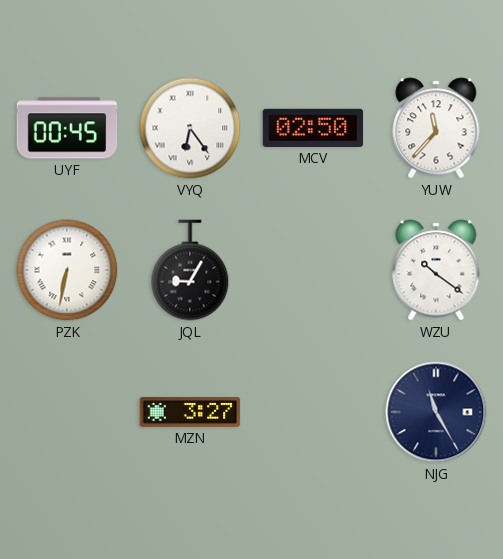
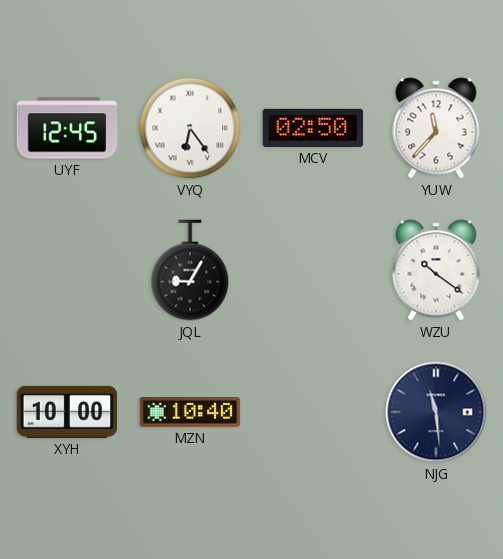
UYF: 00:45 -> 12:45 (67, 128)
PZK: 6:32 -> none (67, 270)
XYH: none -> 10:00 (67, 412)
MZN: 3:27 -> 10:40 (190, 412)
NJG: 11:25 -> 11:29 (436, 412)
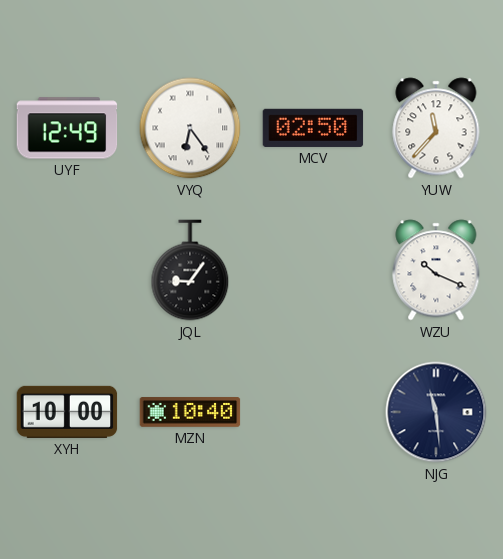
UYF: 12:45 -> 12:49 (67, 128)
JQL: 9:05 -> 9:06 (190, 270)
WZU: 10:21 -> 10:19 (436, 270)
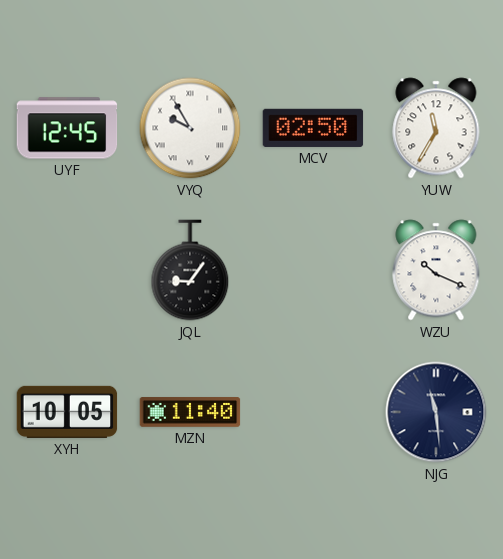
UYF: 12:49 -> 12:45 (67, 128)
VYQ: 6:24 -> 9:55 (190, 128)
YUW: 11:37 -> 11:35 (436, 128)
XYH: 10:00 -> 10:05 (67, 412)
MZN: 10:40 -> 11:40 (190, 412)
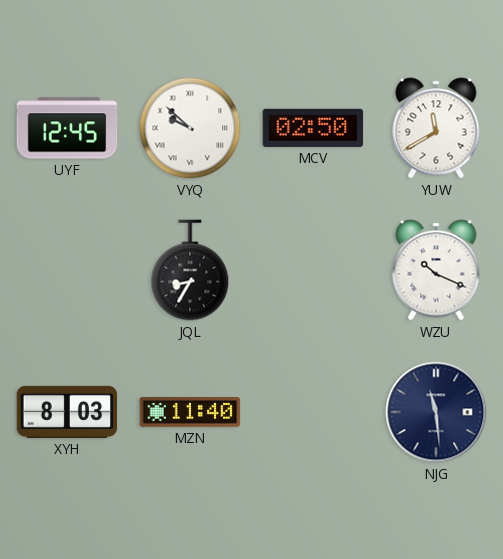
VYQ: 9:55 -> 9:52 (190, 128)
YUW: 11:35 -> 11:40 (436, 128)
JQL: 9:06 -> 8:35 (190, 270)
XYH: 10:05 -> 8:03 (67, 412)
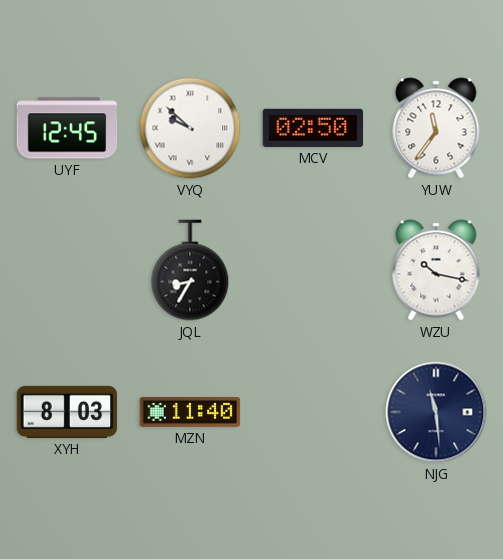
YUW: 11:40 -> 11:36 (436, 128)
WZU: 10:19 -> 10:17 (436, 270)
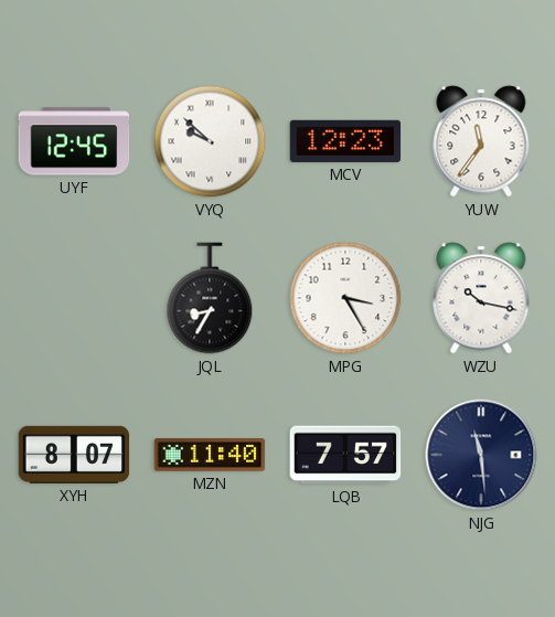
MCV: 02:50 -> 12:23 (345, 141)
MPG: none -> 3:25 (345, 298)
XYH: 8:03 -> 8:07 (74, 455)
LQB: none -> 7:57 (345, 455)
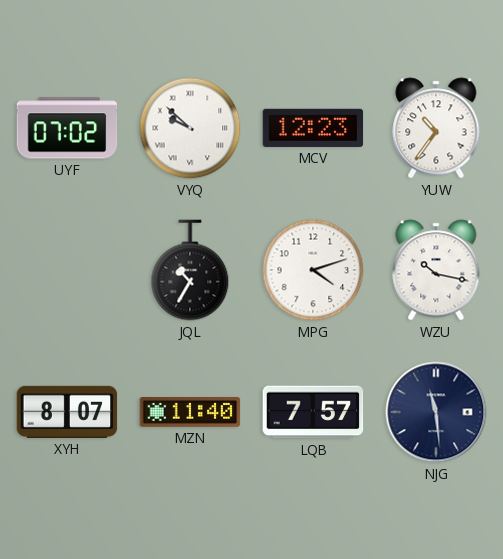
UYF: 12:45 -> 07:02 (67, 128)
YUW: 11:36 -> 10:36 (436, 128)
JQL: 8:35 -> 10:35 (190, 270)
MPG: 3:25 -> 4:12 (313, 270)
